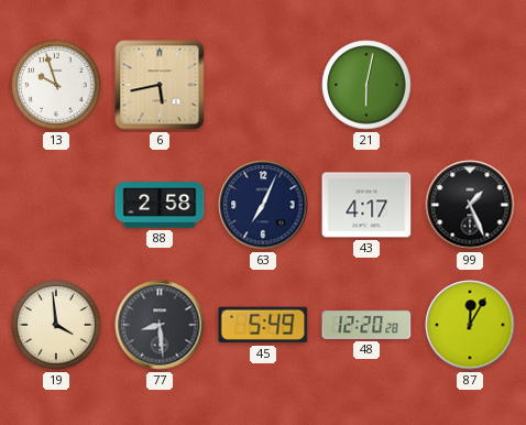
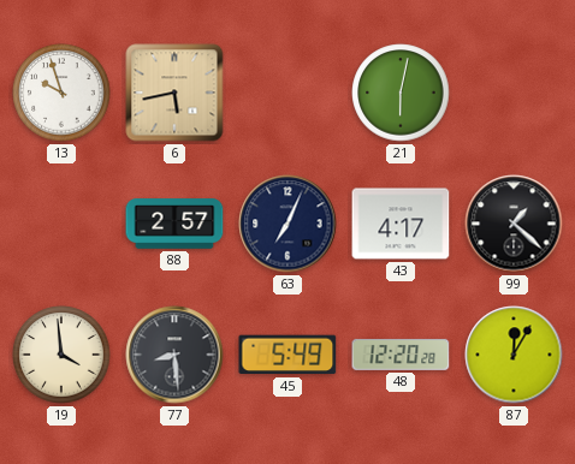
88: 2:58 -> 2:57 (174, 224)
99: 1:26 -> 1:22 (514, 224)
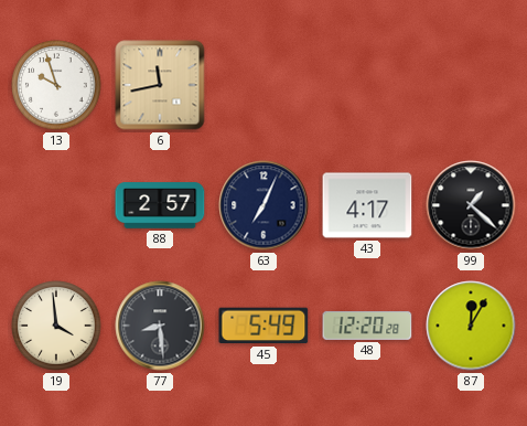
6: 5:43 -> 11:43 (160, 85)
21: 6:02 -> none (401, 93)
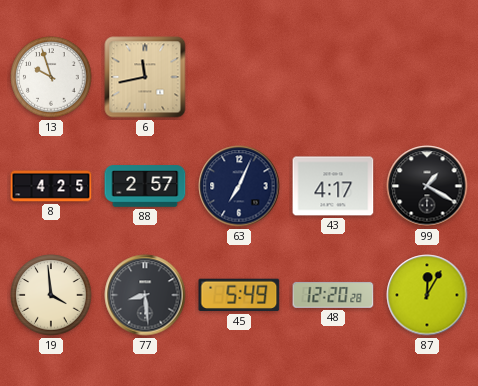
8: none -> 4:25 (51, 186)
99: 1:22 -> 1:20 (427, 186)
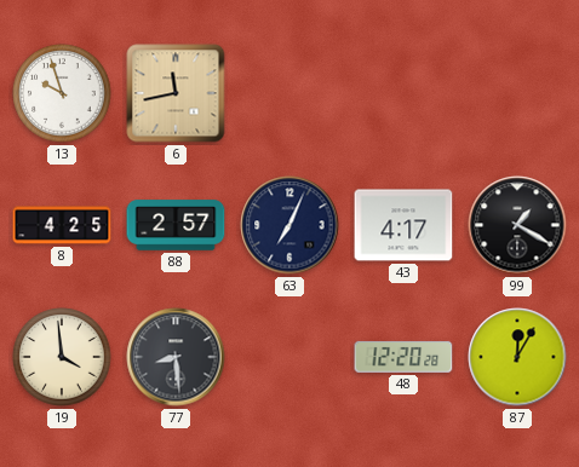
45: 5:49 -> none (239, 295)
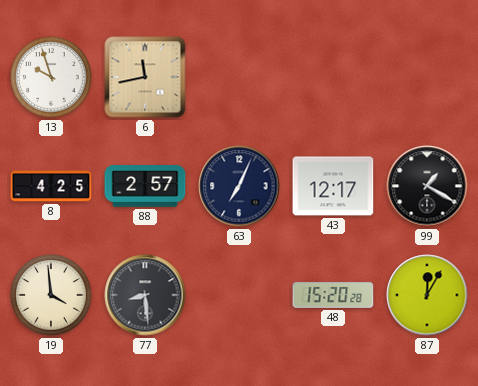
43: 4:17 -> 12:17 (333, 186)
48: 12:20 -> 15:20 (333, 295)
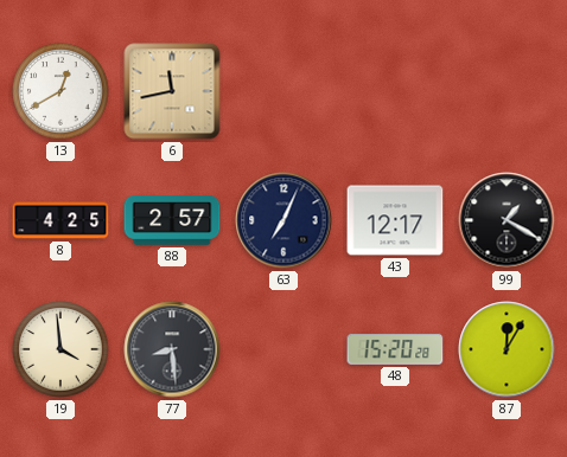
13: 9:57 -> 12:40 (60, 91)
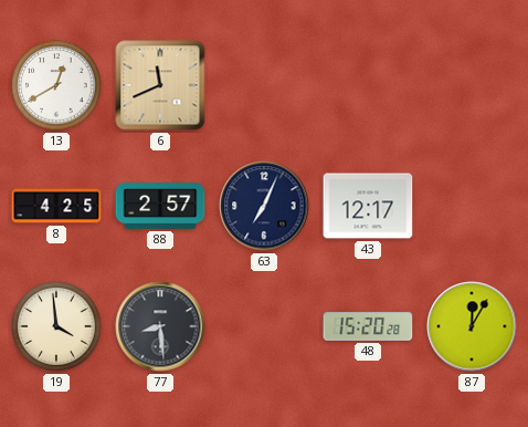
6: 11:43 -> 11:41 (160, 85)
99: 1:20 -> none (507, 220)
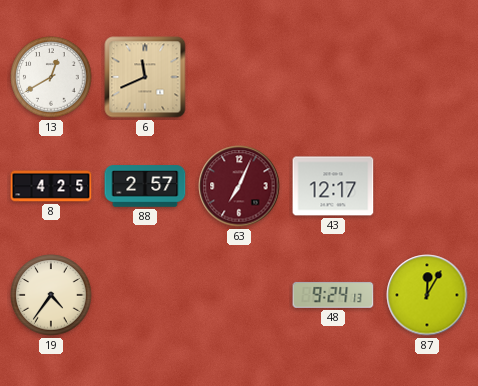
63 dial: navy -> burgundy (239, 186)
19: 3:59 -> 4:36 (51, 295)
77: 8:29 -> none (160, 326)
48: 15:20 -> 9:24 (333, 295)
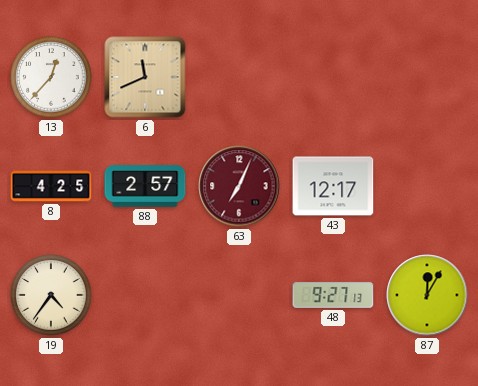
13: 12:40 -> 12:37 (51, 77)
48: 9:24 -> 9:27 (333, 295)
